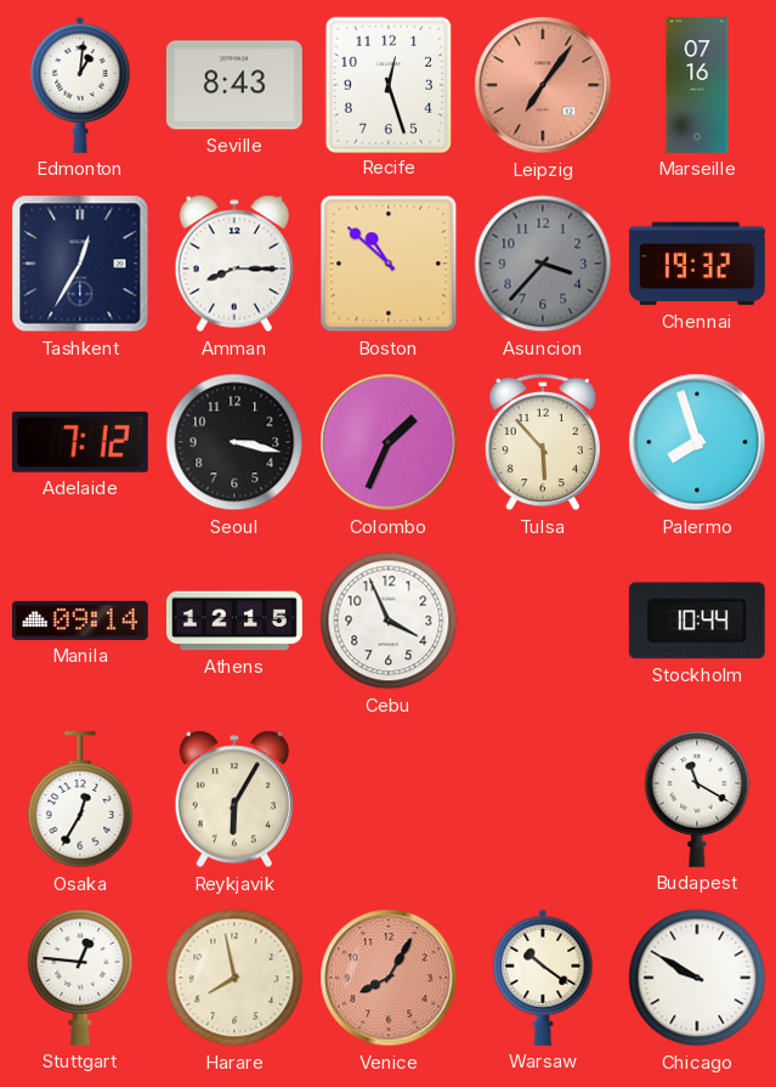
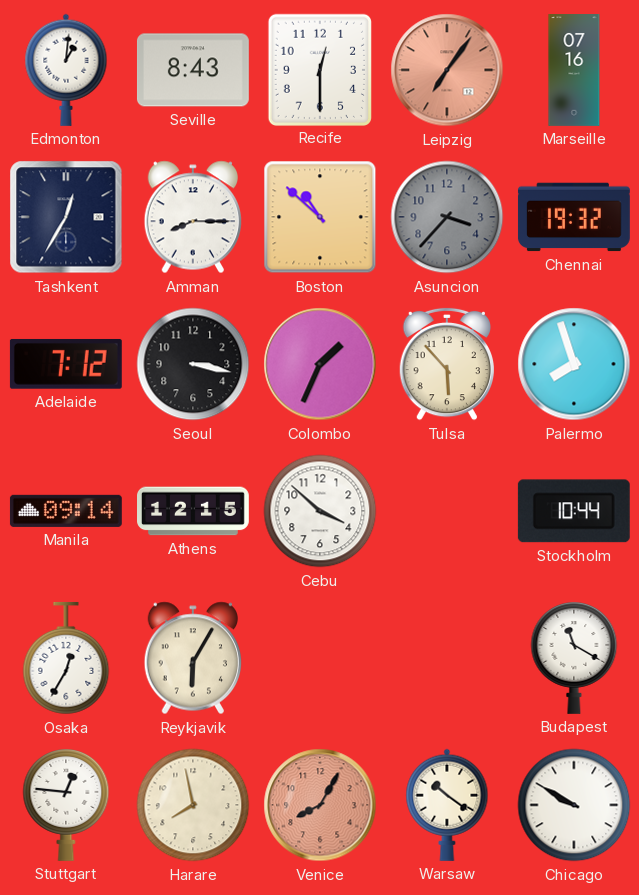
Recife: 12:27 -> 12:30 (320, 69)
Cebu: 3:56 -> 3:52 (320, 511)
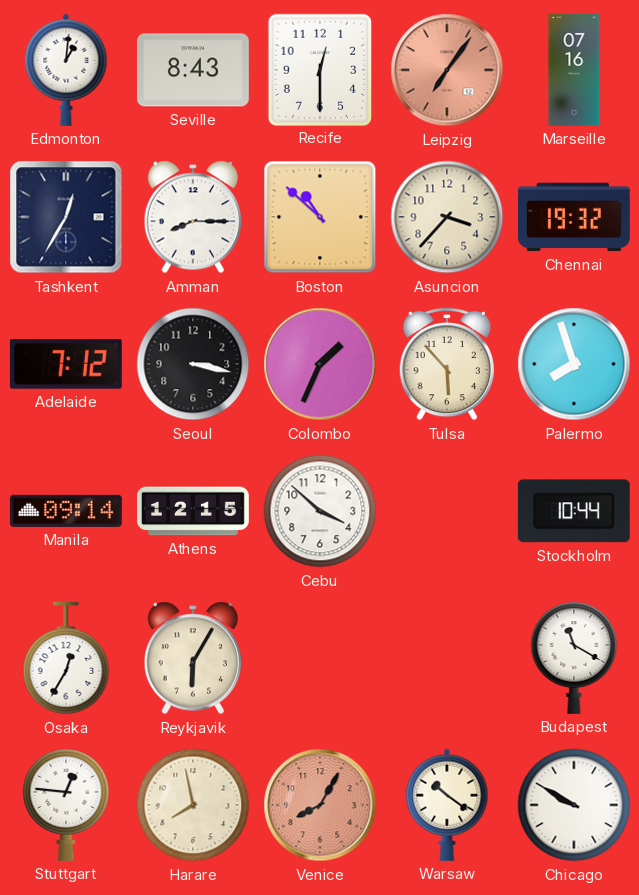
Asuncion dial: grey -> cream (447, 217)
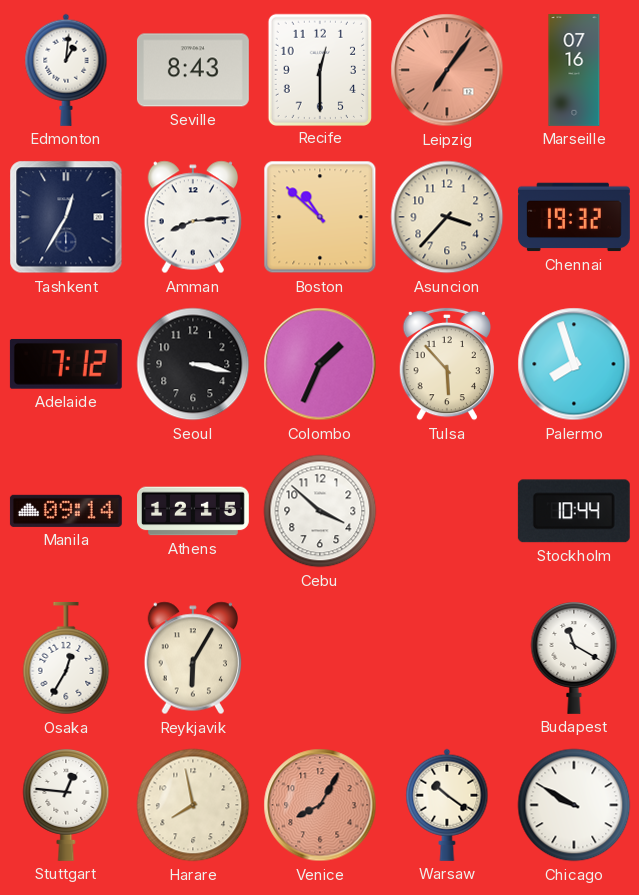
Amman: 8:15 -> 8:14 (192, 217)
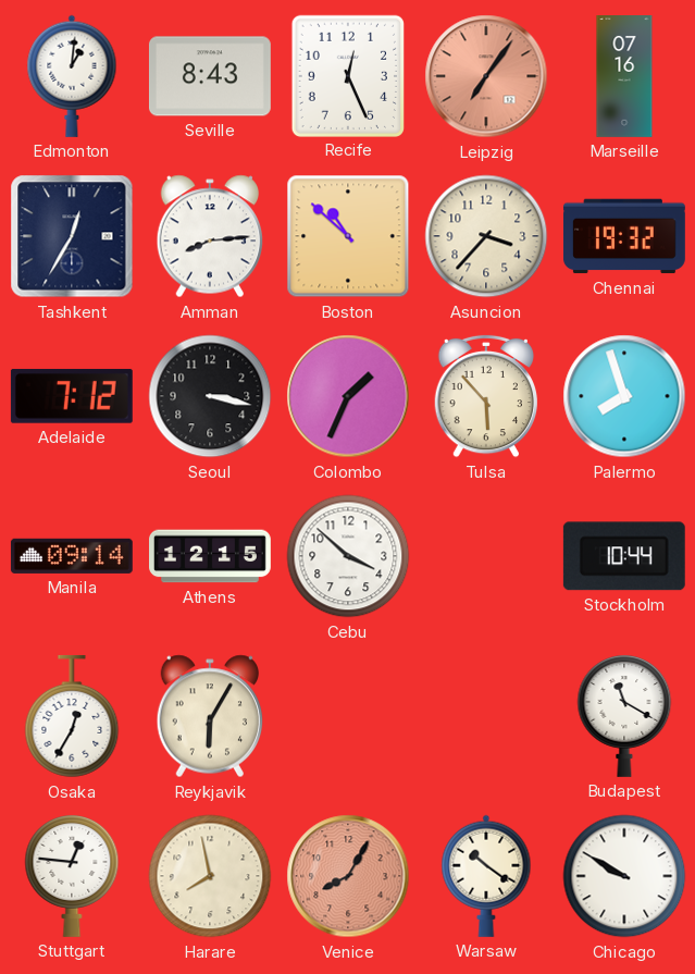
Recife: 12:30 -> 12:26 (348, 75)
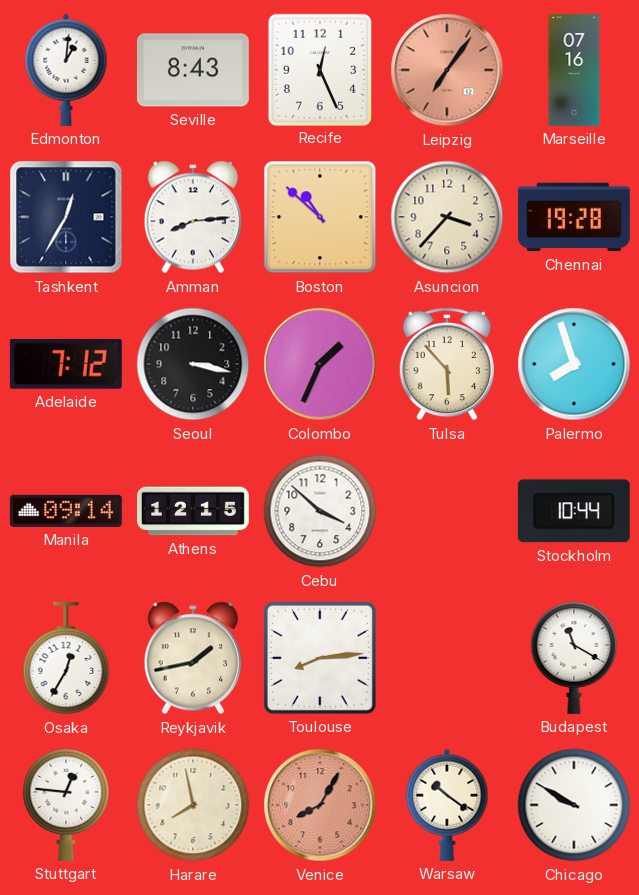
Chennai: 19:32 -> 19:28 (574, 217)
Reykjavik: 6:05 -> 1:43 (192, 658)
Toulouse: none -> 8:14 (320, 658)
